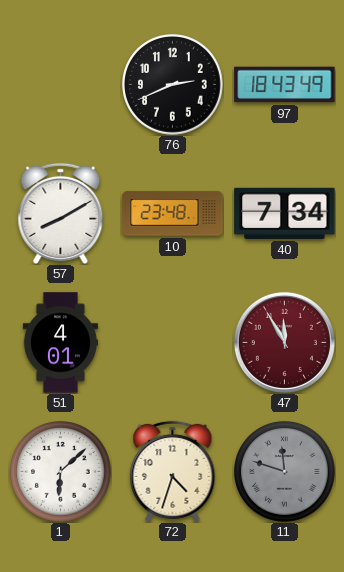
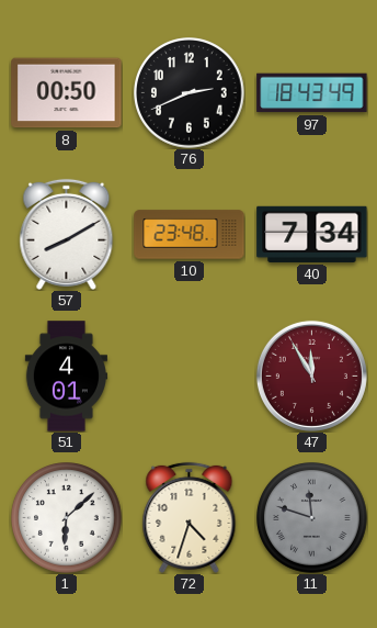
8: none -> 00:50 (67, 93)
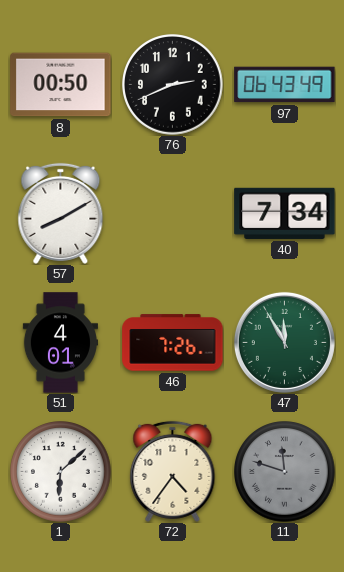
97: 18:43 -> 06:43 (285, 85)
10: 23:48 -> none (190, 235)
46: none -> 7:26 (173, 343)
47 dial: burgundy -> green (284, 342)
72: 4:33 -> 4:36 (173, 471)
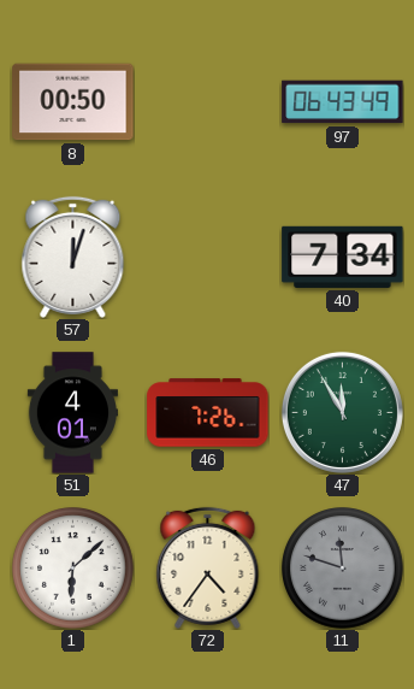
76: 2:41 -> none (173, 85)
57: 8:10 -> 12:03 (73, 257)
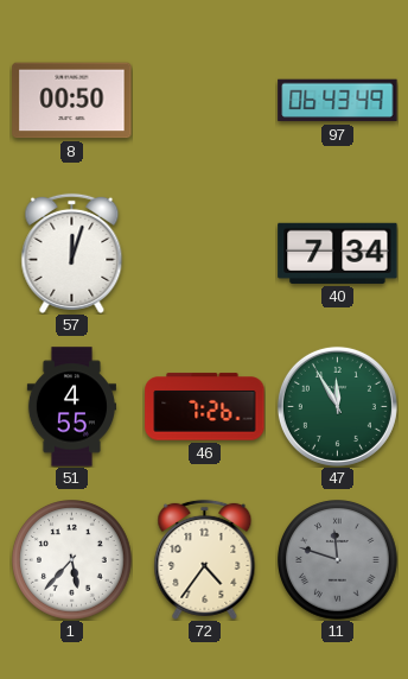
51: 4:01 -> 4:55 (71, 407)
1: 6:08 -> 5:37 (72, 560)
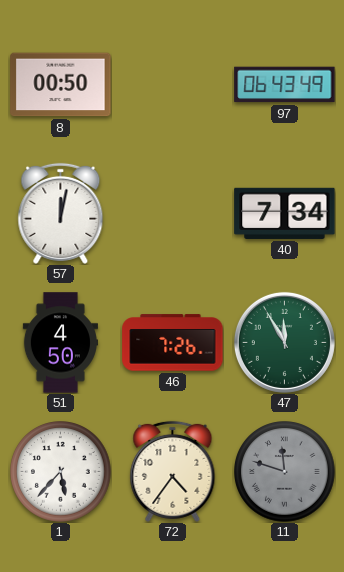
57: 12:03 -> 12:02 (61, 213)
51: 4:55 -> 4:50 (60, 343)
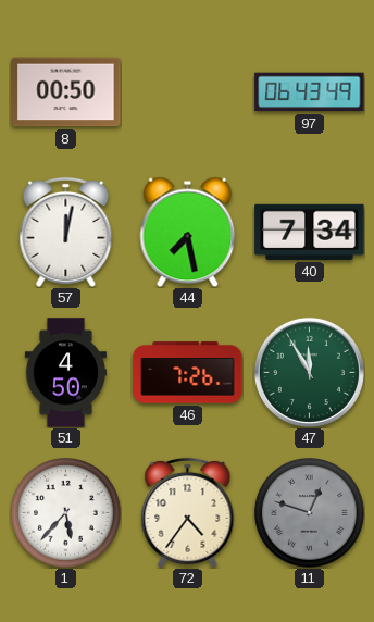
44: none -> 7:28 (188, 232)
11: 11:48 -> 12:48 (310, 513)
